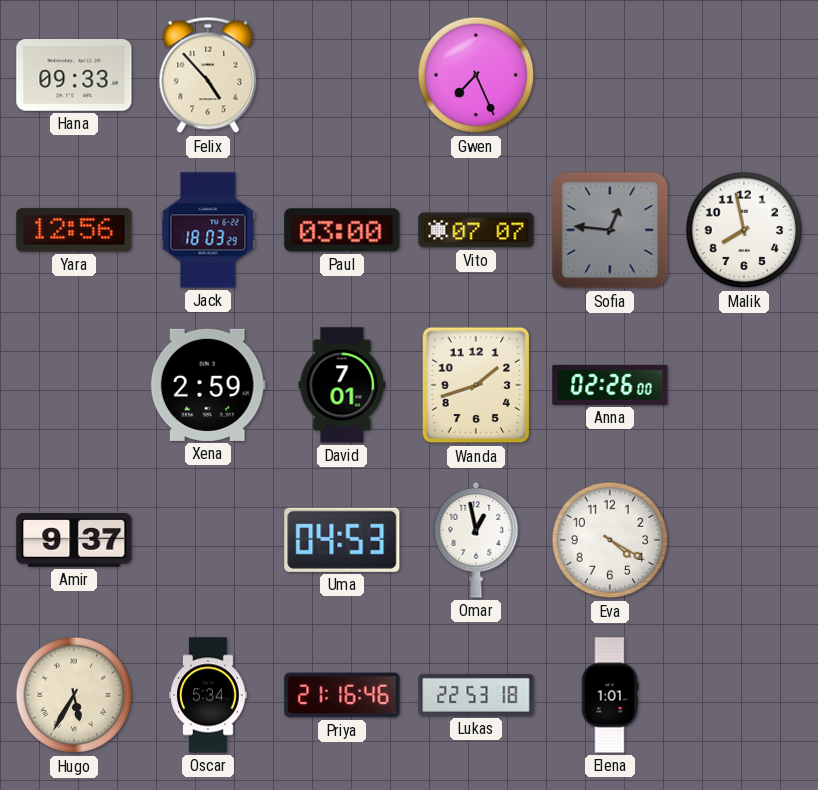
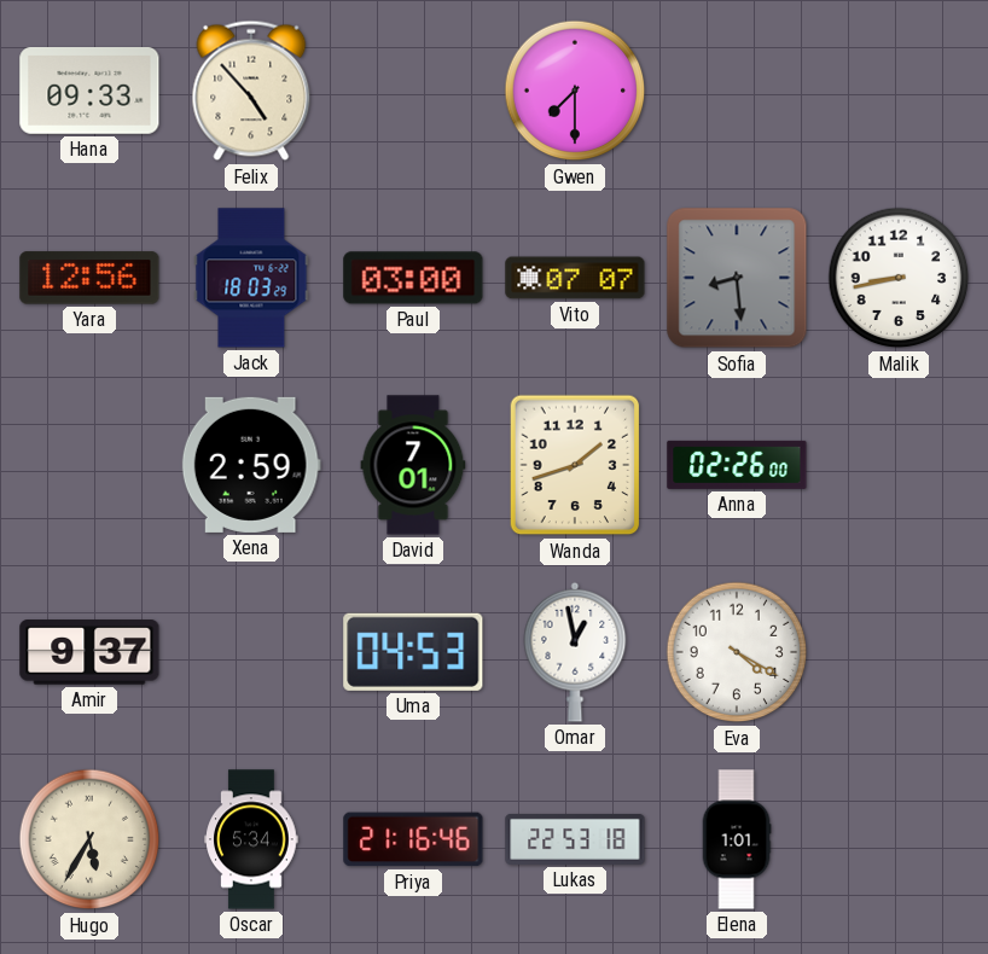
Gwen: 7:26 -> 7:30 (575, 91)
Sofia: 12:46 -> 8:29 (737, 278)
Malik: 7:58 -> 8:43 (899, 278)
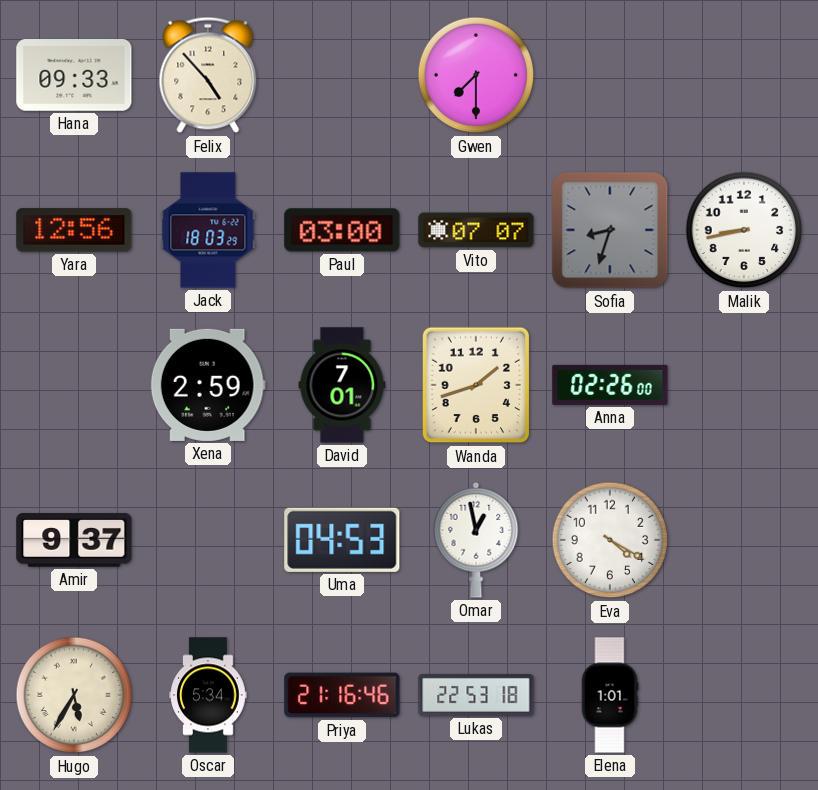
Sofia: 8:29 -> 8:33 (610, 230)
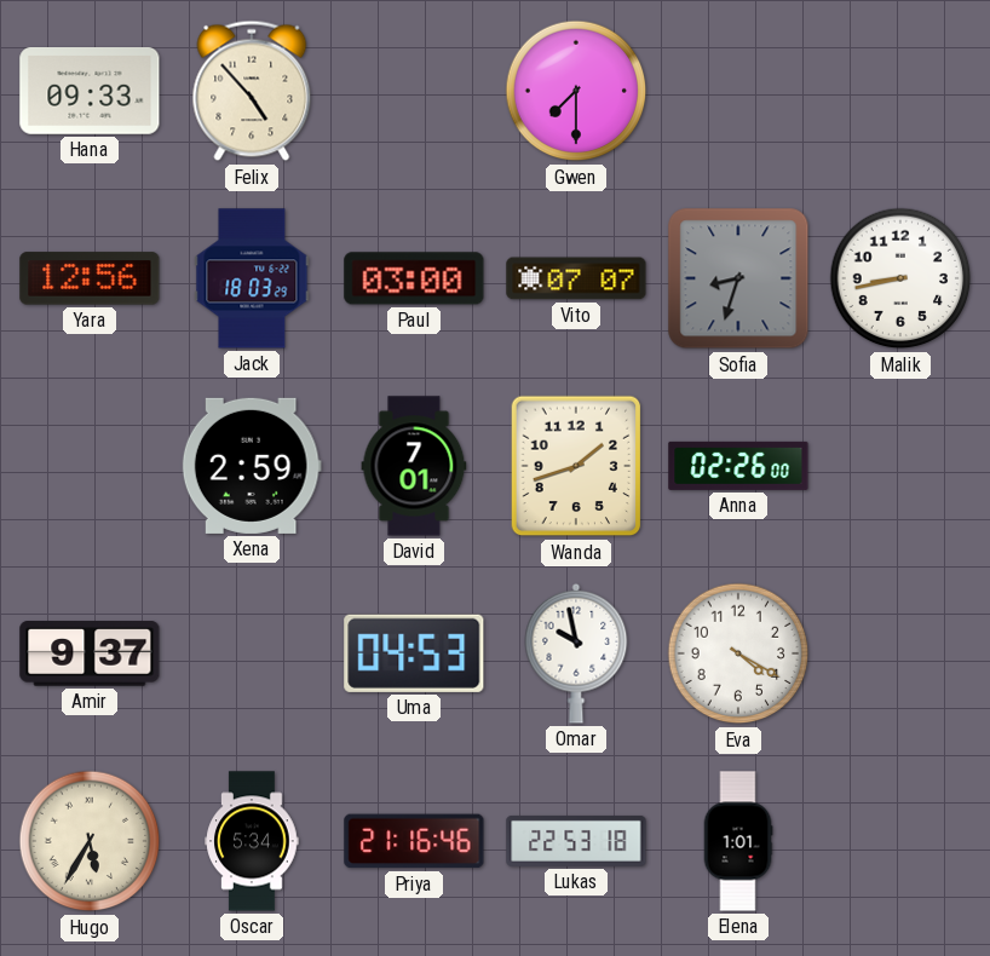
Omar: 12:58 -> 9:58 (576, 653)
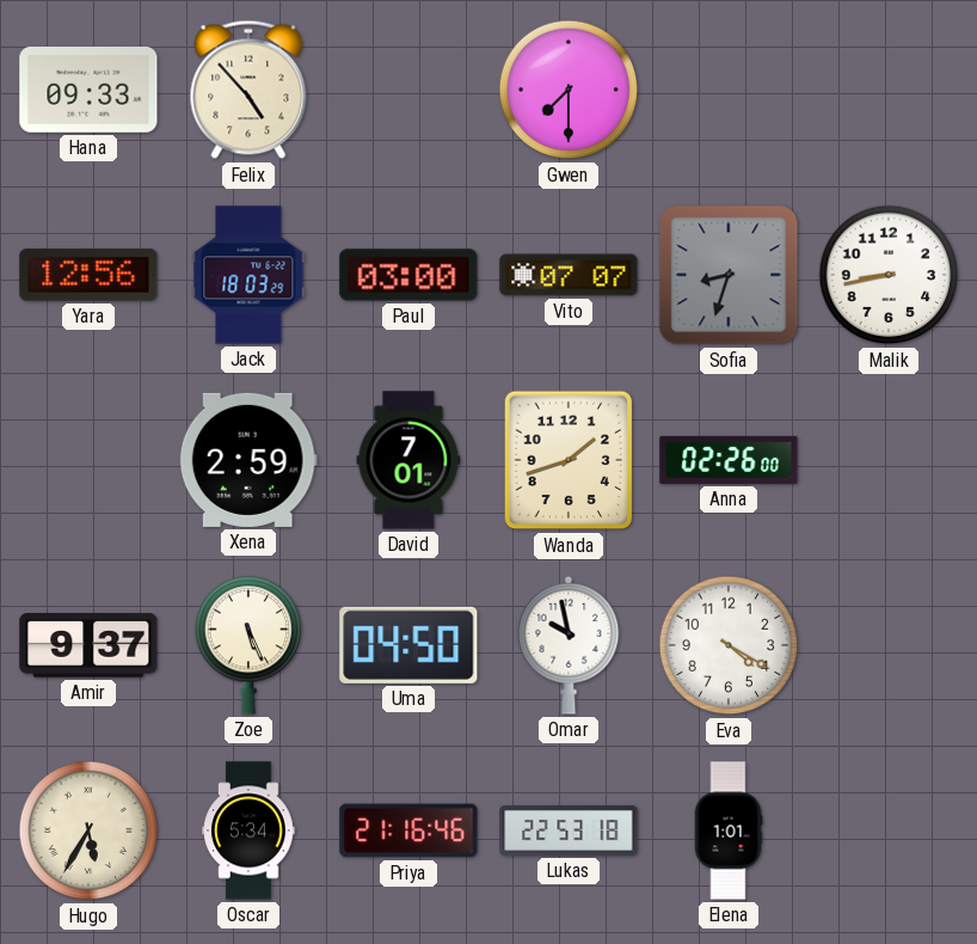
Zoe: none -> 5:26 (248, 645)
Uma: 04:53 -> 04:50 (408, 645)
